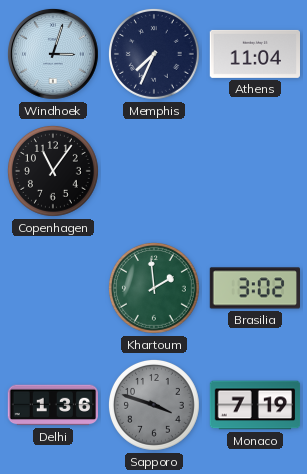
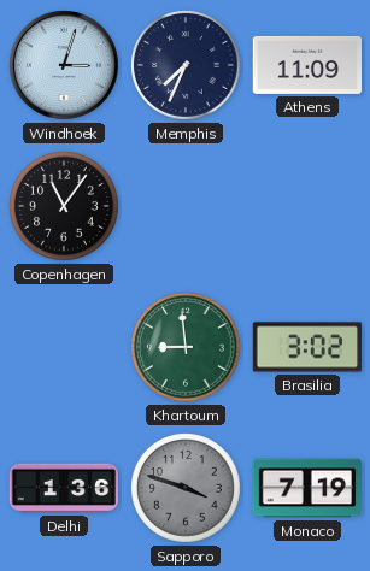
Athens: 11:04 -> 11:09 (307, 65)
Khartoum: 1:59 -> 8:59 (186, 347)
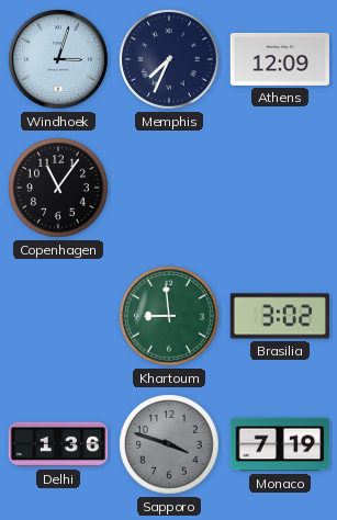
Athens: 11:09 -> 12:09 (280, 59)
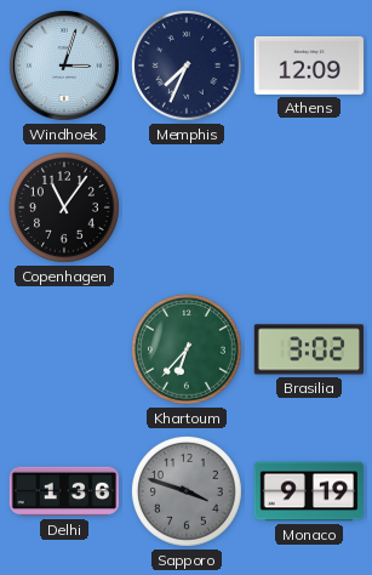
Khartoum: 8:59 -> 6:37 (187, 349)
Monaco: 7:19 -> 9:19 (309, 491)
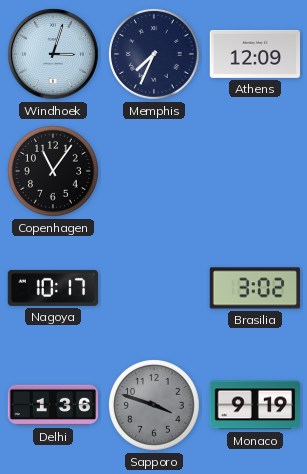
Nagoya: none -> 10:17 (53, 288)
Khartoum: 6:37 -> none (187, 349)
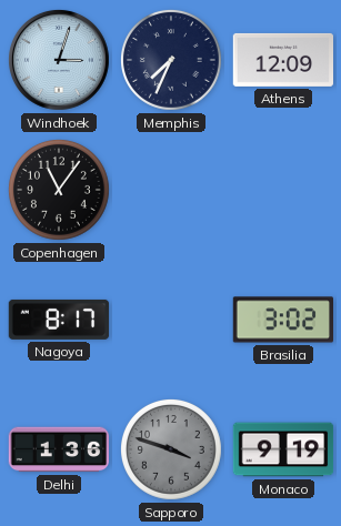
Nagoya: 10:17 -> 8:17 (59, 320)
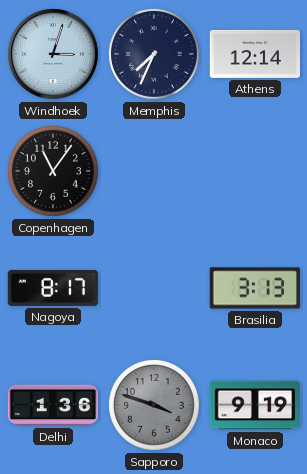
Athens: 12:09 -> 12:14 (255, 54)
Brasilia: 3:02 -> 3:13 (255, 288)
